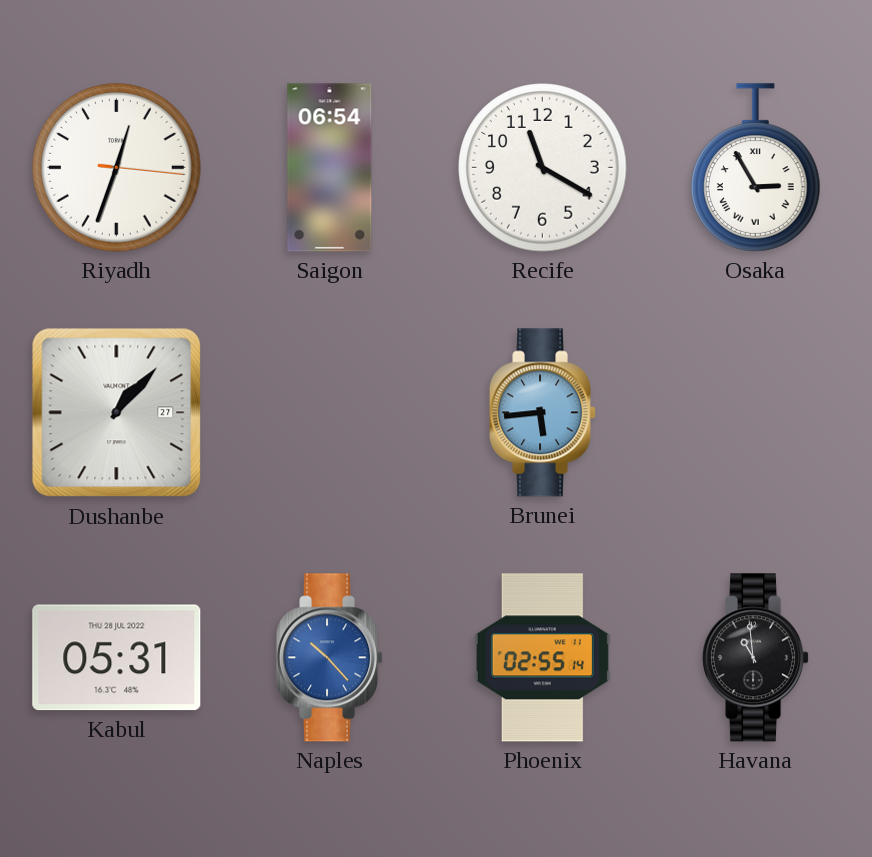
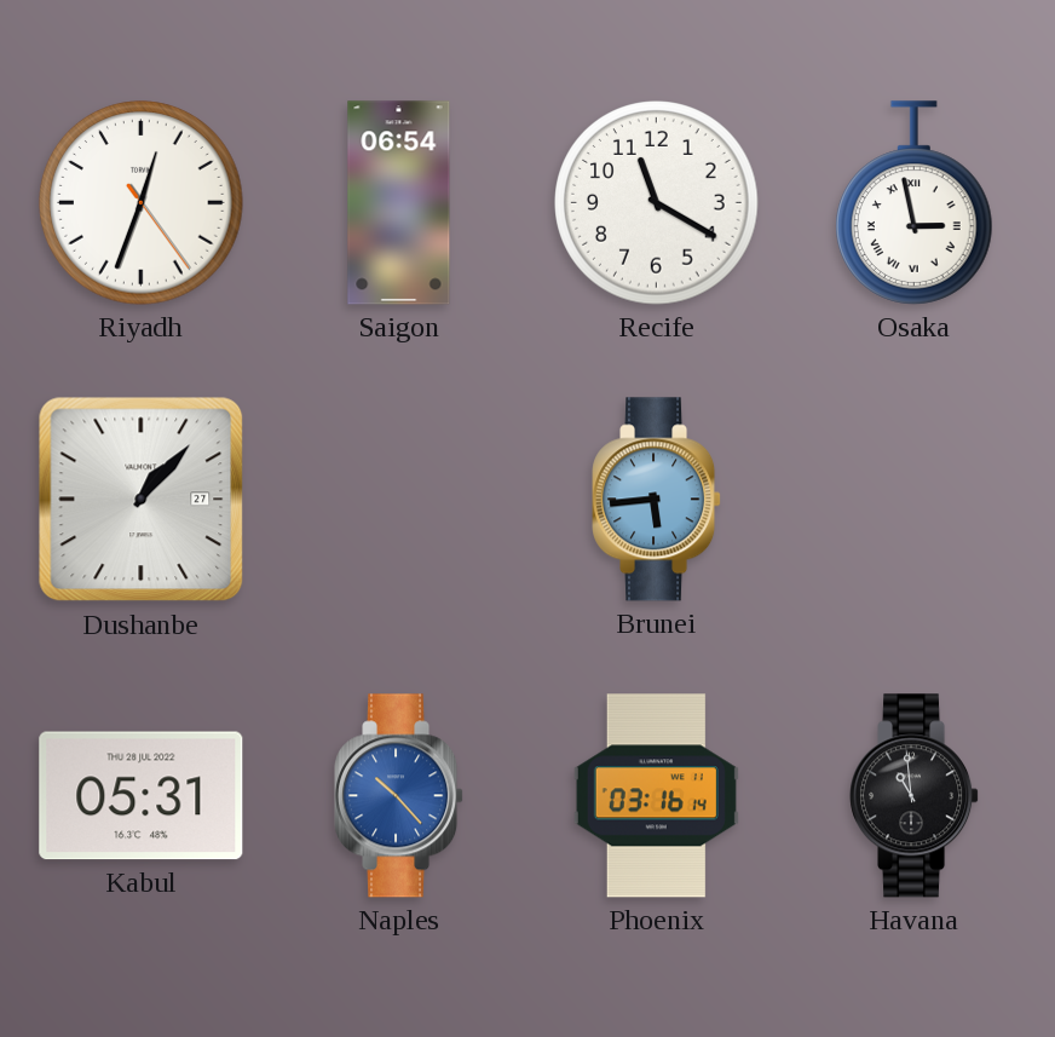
Riyadh: 12:33:16 -> 12:33:24 (142, 203)
Osaka: 2:55 -> 2:58 (915, 203)
Phoenix: 02:55 -> 03:16 (656, 796)
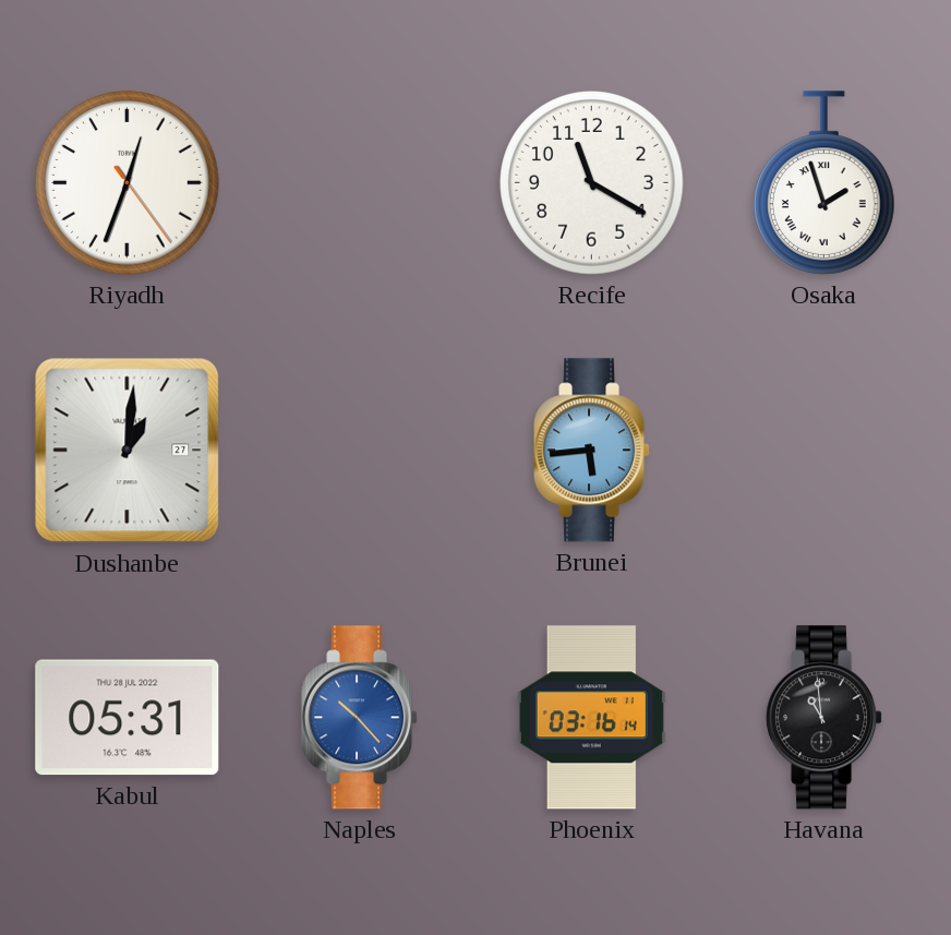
Saigon: 06:54 -> none (399, 203)
Osaka: 2:58 -> 1:57 (824, 183)
Dushanbe: 1:07 -> 1:01 (128, 451)
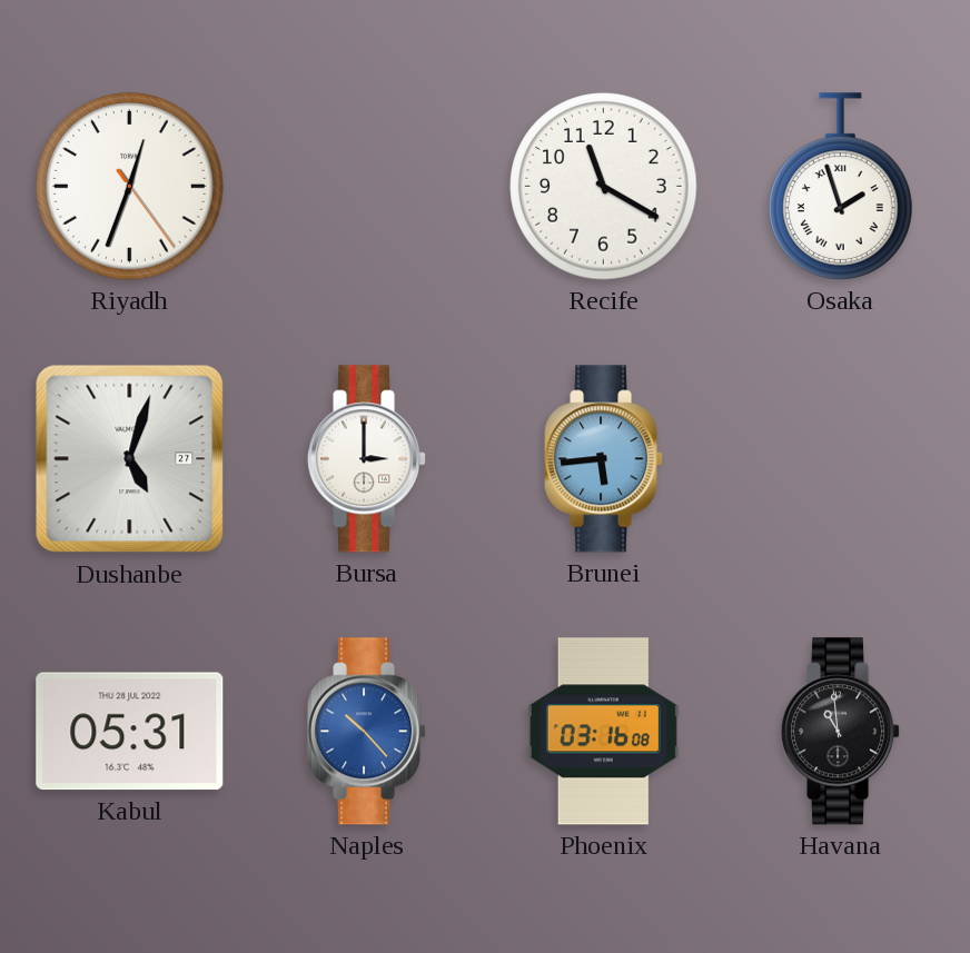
Dushanbe: 1:01 -> 5:03 (130, 459)
Bursa: none -> 3:00 (367, 459)
Phoenix: 03:16:14 -> 03:16:08 (603, 732)
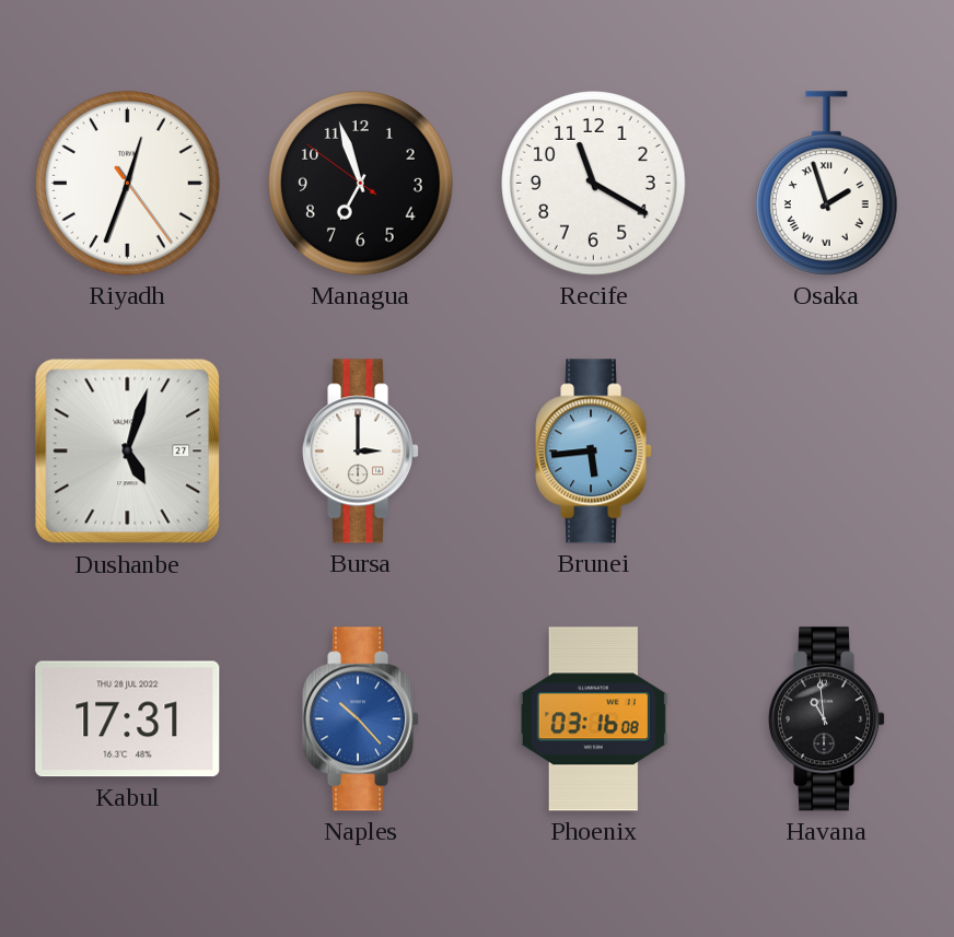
Managua: none -> 6:56 (361, 184)
Kabul: 05:31 -> 17:31 (128, 719)
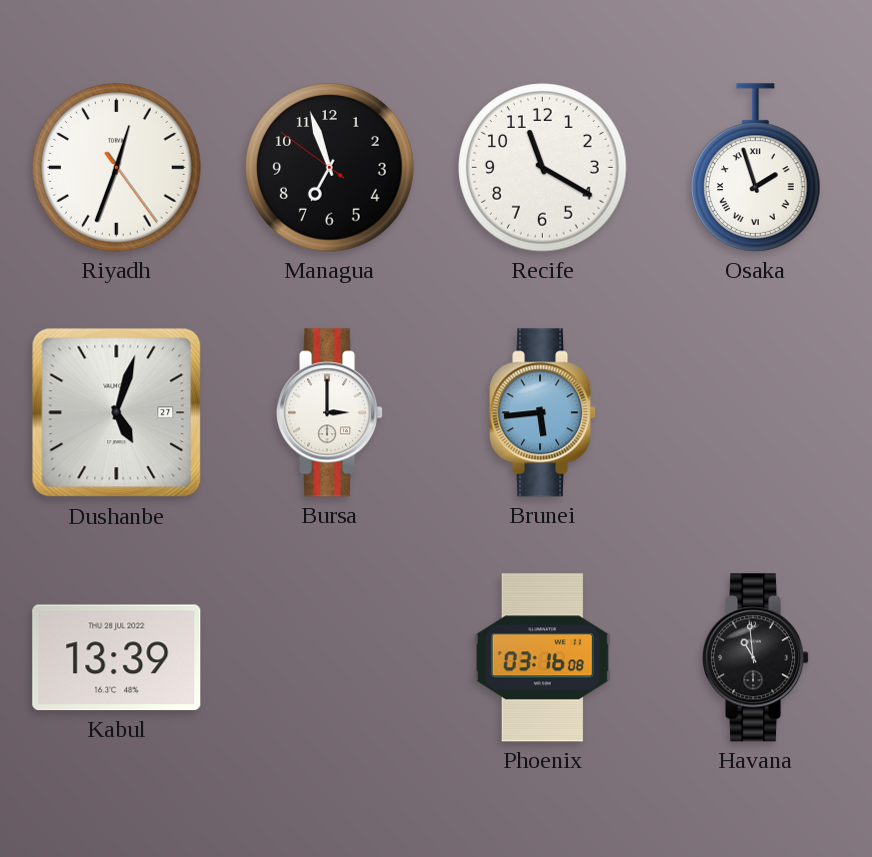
Kabul: 17:31 -> 13:39 (117, 658)
Naples: 10:23 -> none (361, 719)
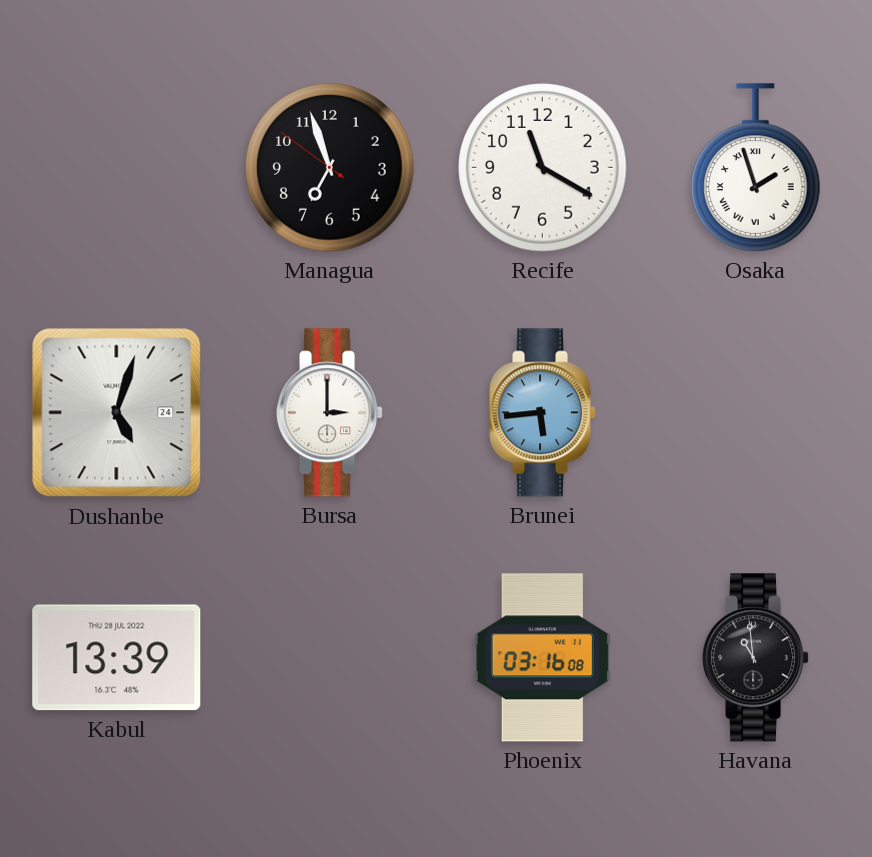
Riyadh: 12:33 -> none (117, 168)
Dushanbe date: 27 -> 24 (117, 413)
